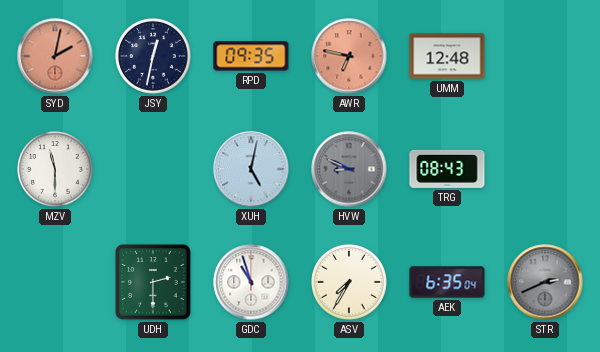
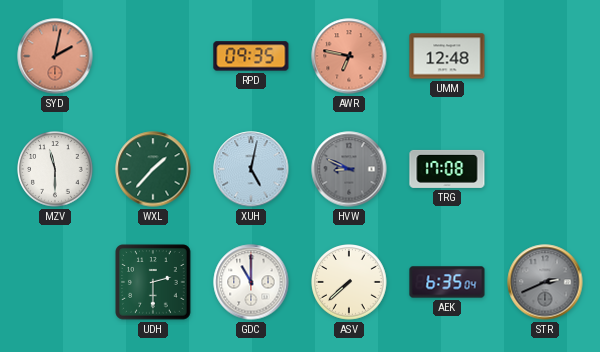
JSY: 12:32 -> none (154, 57)
WXL: none -> 1:37 (153, 169)
TRG: 08:43 -> 17:08 (447, 169)
GDC: 10:57 -> 11:00 (251, 282)
ASV: 7:35 -> 7:38 (350, 283)
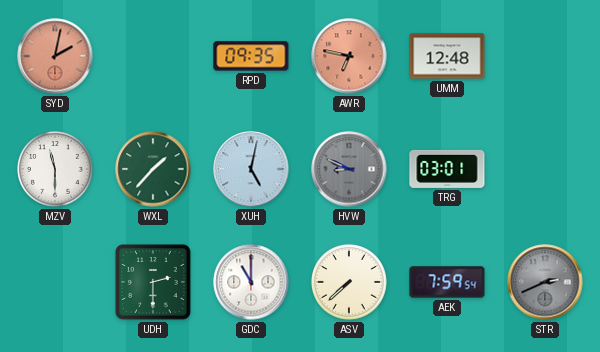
TRG: 17:08 -> 03:01 (447, 169)
AEK: 6:35 -> 7:59 (447, 282)
